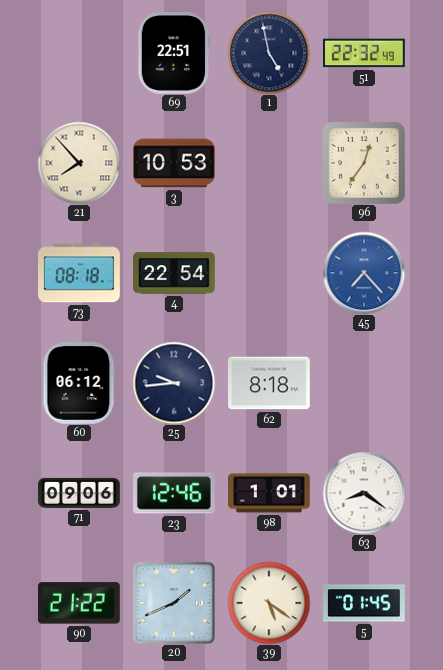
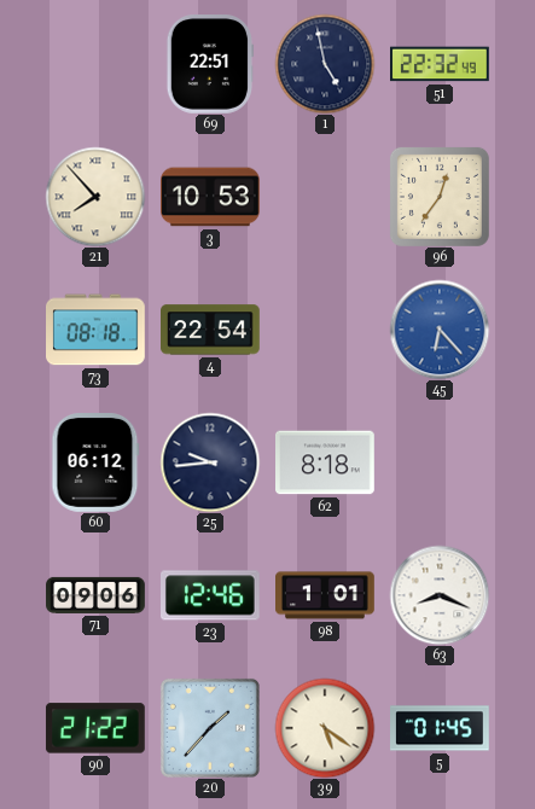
45: 7:23 -> 6:23 (440, 330)
63: 8:21 -> 8:19 (440, 595)
20: 1:41 -> 1:37 (210, 728)
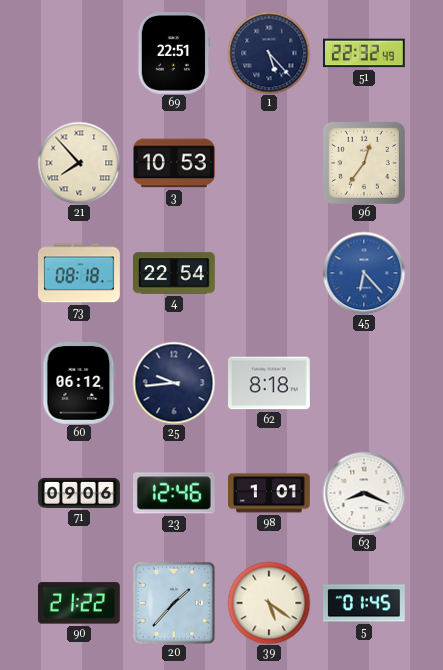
1: 4:58 -> 5:23 (269, 53)
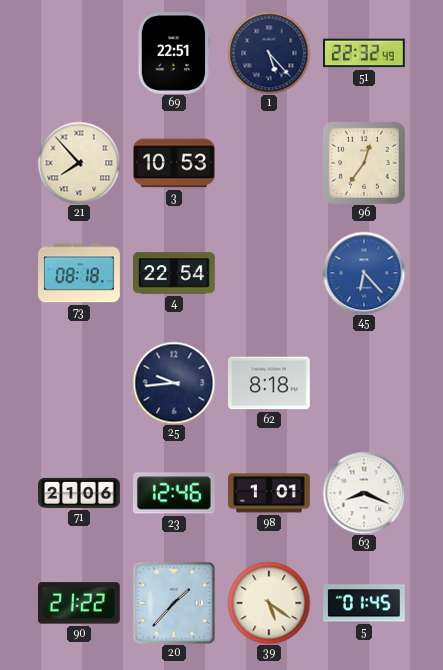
60: 06:12 -> none (79, 384)
71: 09:06 -> 21:06 (79, 493)
